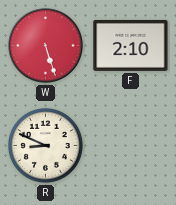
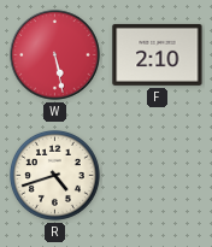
W: 5:27 -> 5:28 (55, 55)
R: 8:49 -> 4:42 (55, 176)
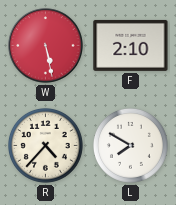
R: 4:42 -> 4:37 (46, 146)
L: none -> 7:50 (131, 146)
